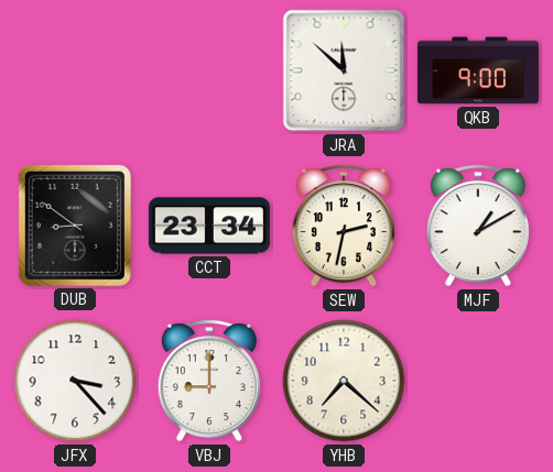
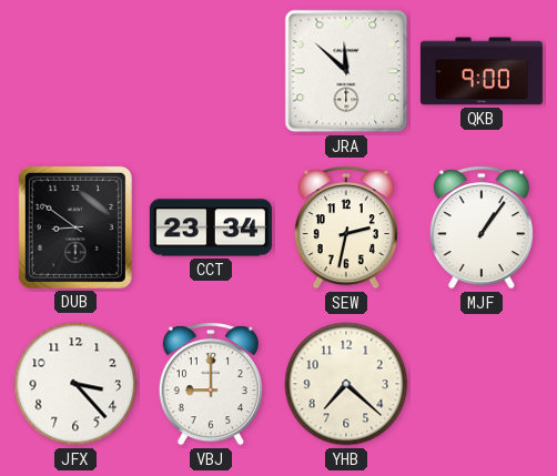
MJF: 1:10 -> 1:06 (482, 227)
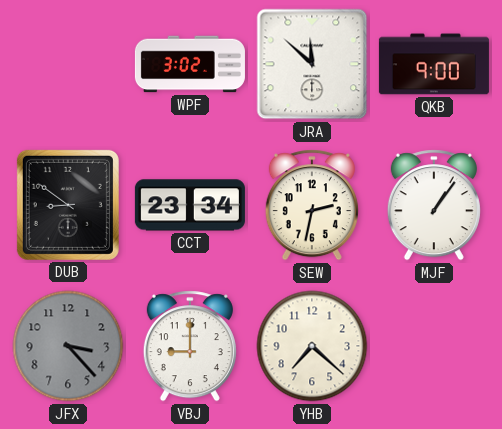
WPF: none -> 3:02 (190, 64)
JFX dial: white -> grey (68, 346)
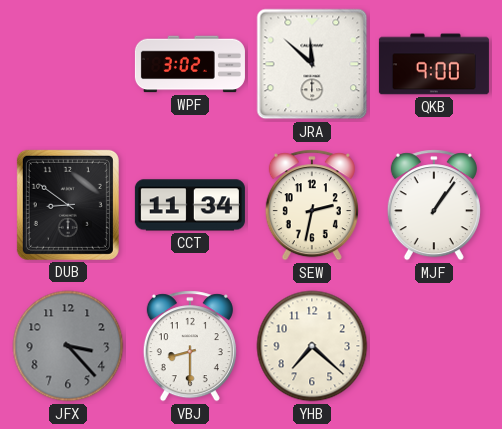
CCT: 23:34 -> 11:34 (190, 205)
VBJ: 9:00 -> 8:30 (190, 346)
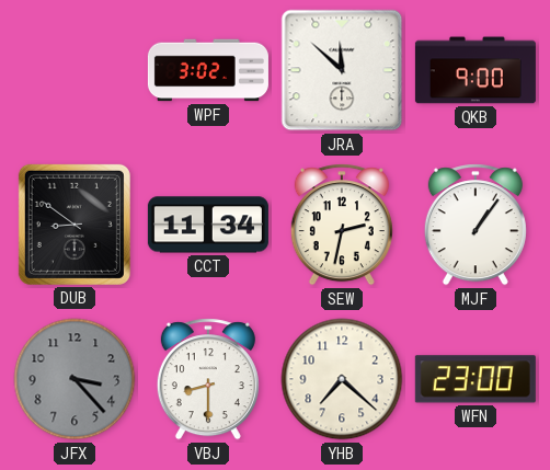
WFN: none -> 23:00 (475, 379)
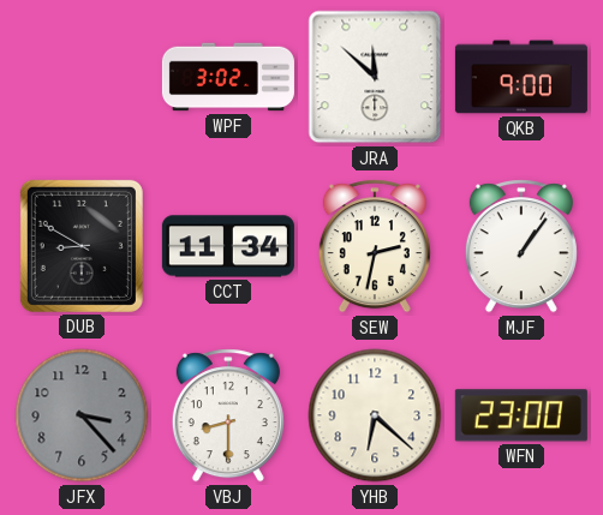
DUB: 8:51 -> 8:50 (82, 246)
YHB: 7:22 -> 6:22 (375, 415)
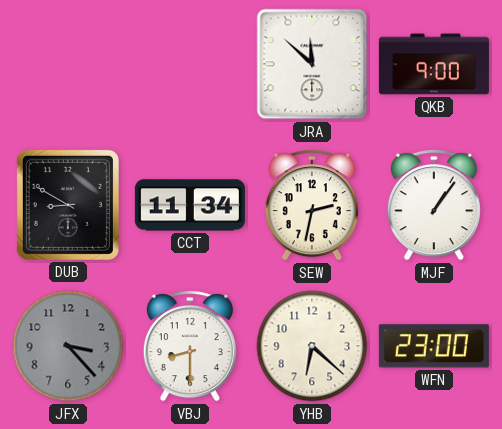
WPF: 3:02 -> none (228, 77)
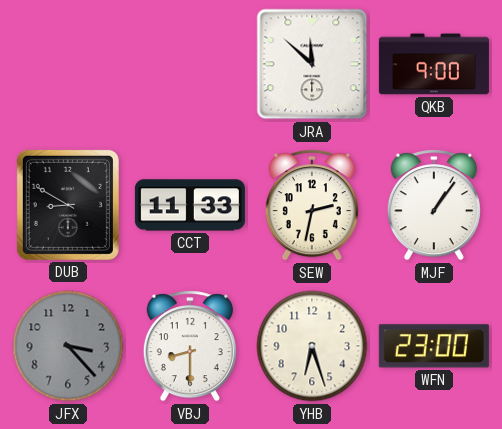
CCT: 11:34 -> 11:33 (190, 205)
YHB: 6:22 -> 6:27 (312, 346)
